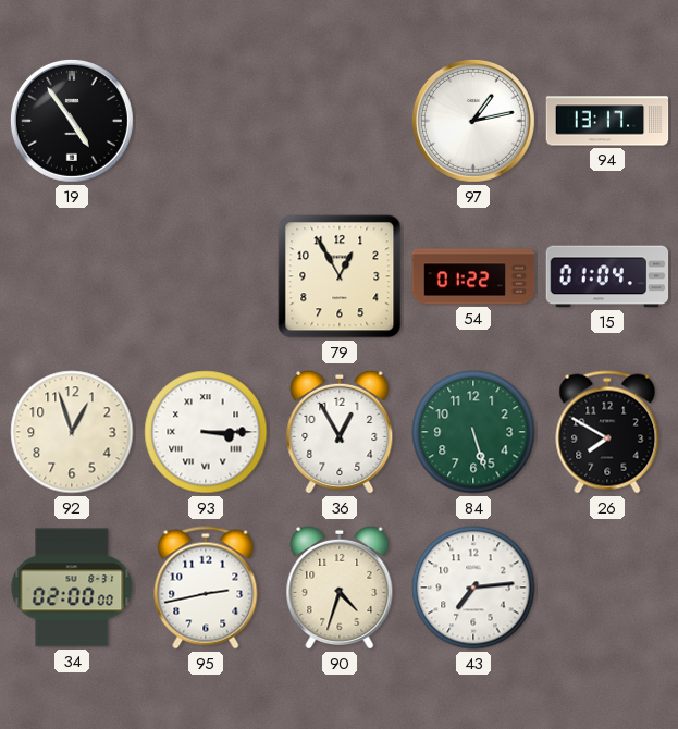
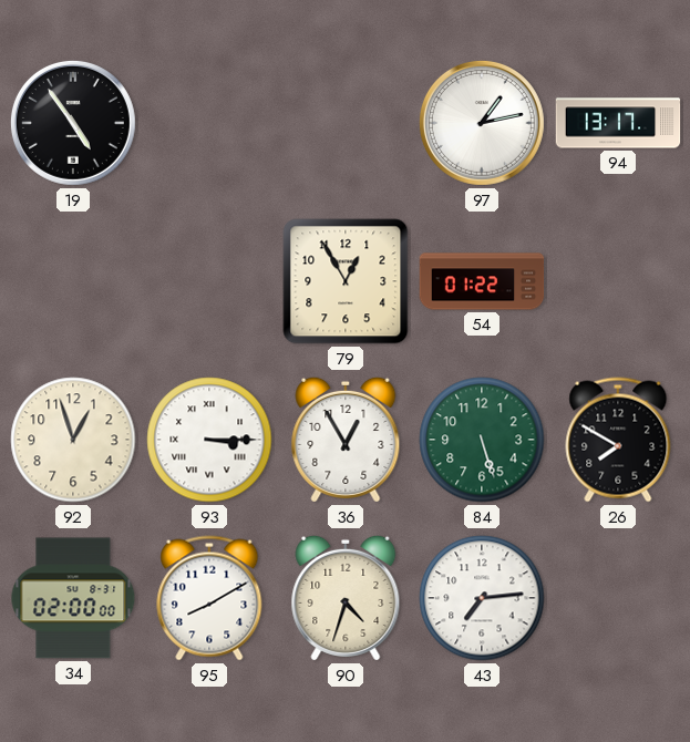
15: 01:04 -> none (607, 276)
95: 2:43 -> 8:10 (209, 598)
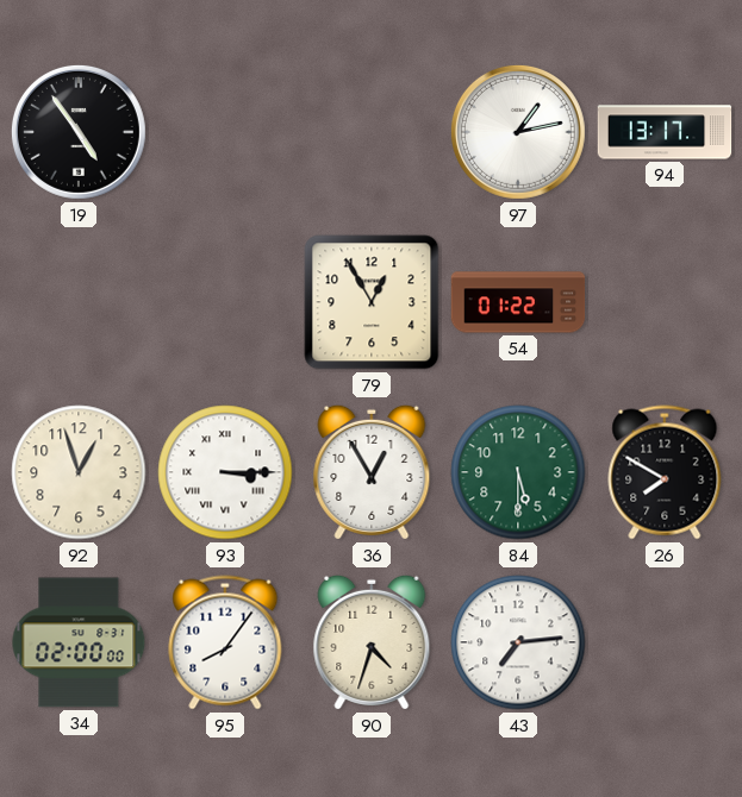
84: 5:27 -> 5:30 (518, 472)
95: 8:10 -> 8:06 (225, 642)
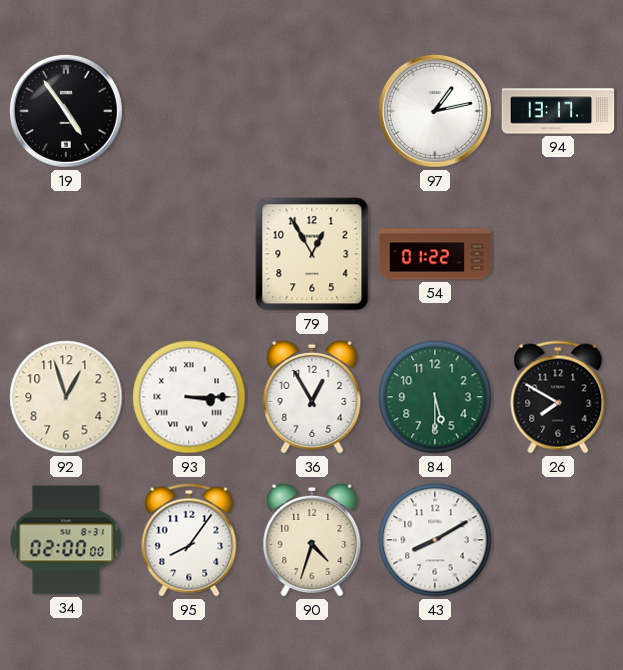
43: 7:14 -> 8:10 (435, 540)
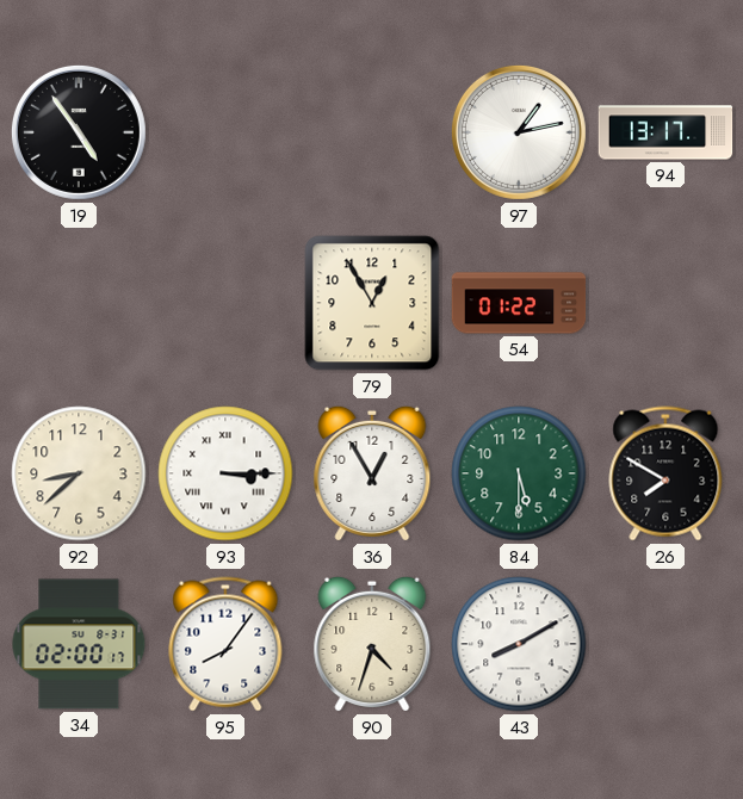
92: 12:57 -> 8:38 (79, 473)
34: 02:00:00 -> 02:00:17 (79, 644)
